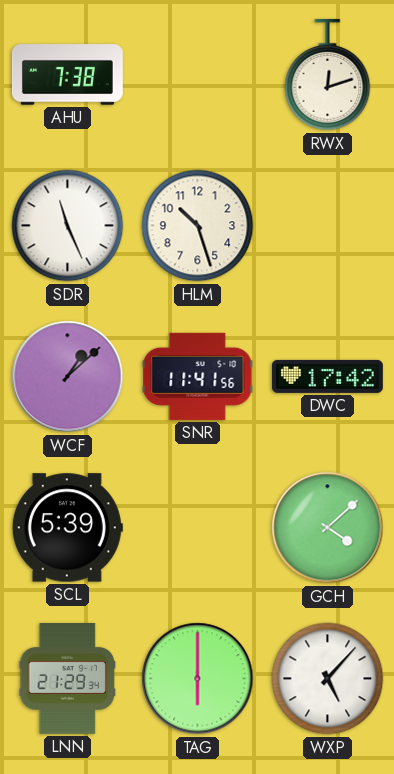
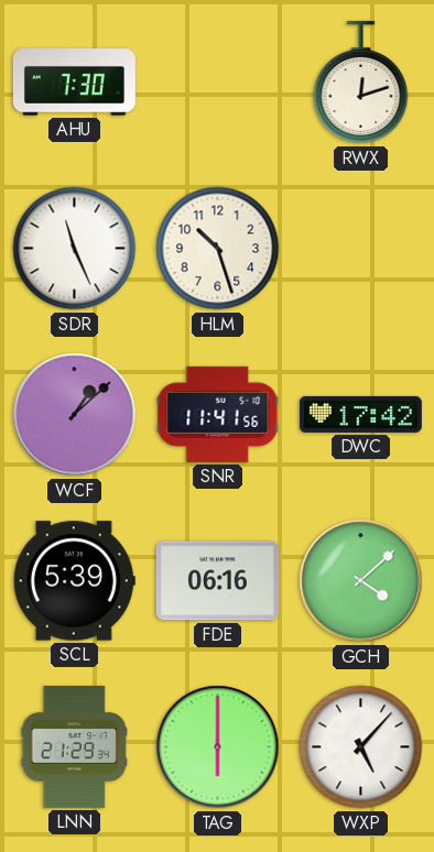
AHU: 7:38 -> 7:30 (74, 83)
FDE: none -> 06:16 (217, 581)
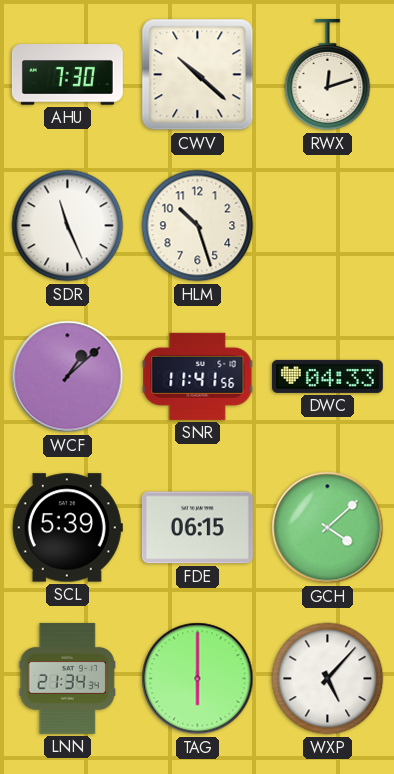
CWV: none -> 10:22 (198, 75)
DWC: 17:42 -> 04:33 (327, 376)
FDE: 06:16 -> 06:15 (197, 528)
LNN: 21:29 -> 21:34 (67, 678)
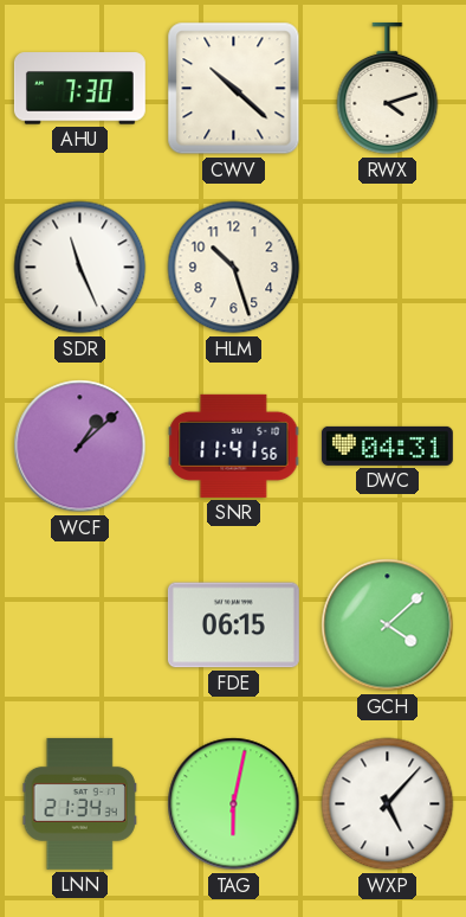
RWX: 12:12 -> 4:12 (388, 89)
DWC: 04:33 -> 04:31 (387, 445)
SCL: 5:39 -> none (67, 528)
TAG: 6:00 -> 6:02 (234, 804)
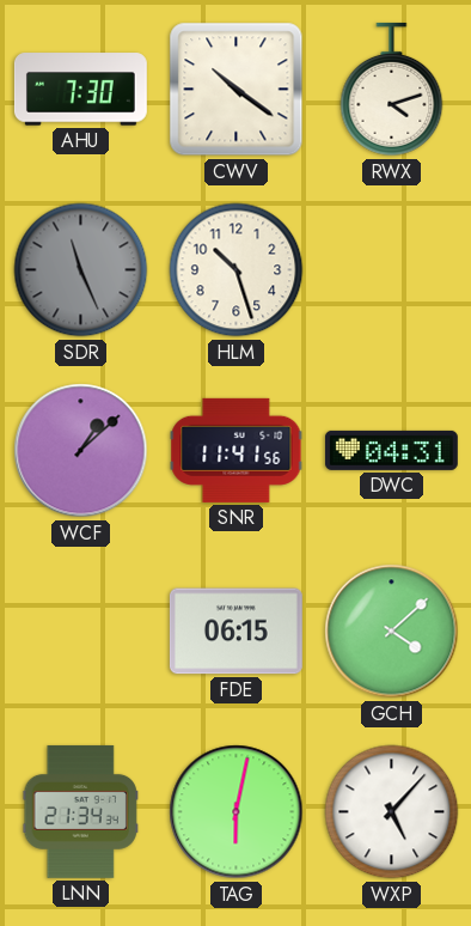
CWV: 10:22 -> 10:21 (237, 90)
SDR dial: white -> grey (81, 270)
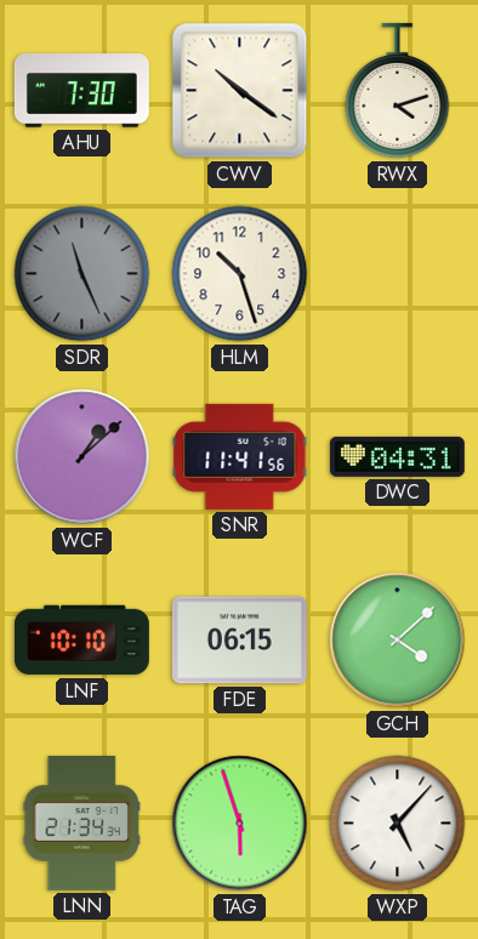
LNF: none -> 10:10 (81, 641)
TAG: 6:02 -> 5:57 (240, 824)
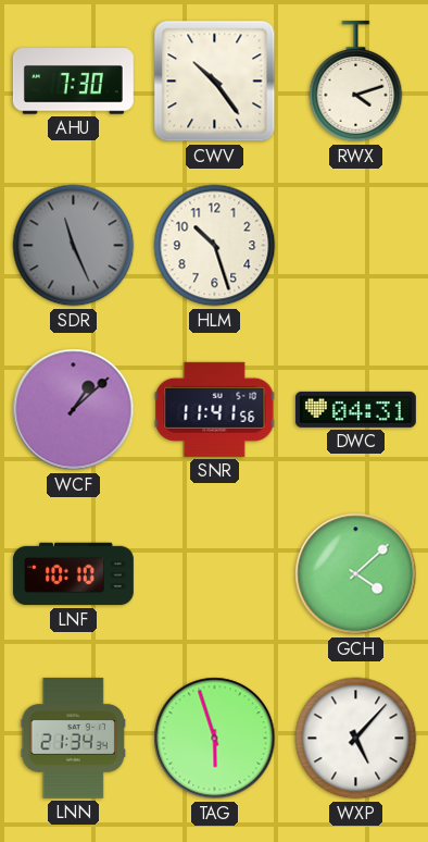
CWV: 10:21 -> 10:24 (215, 82)
FDE: 06:15 -> none (239, 641)
